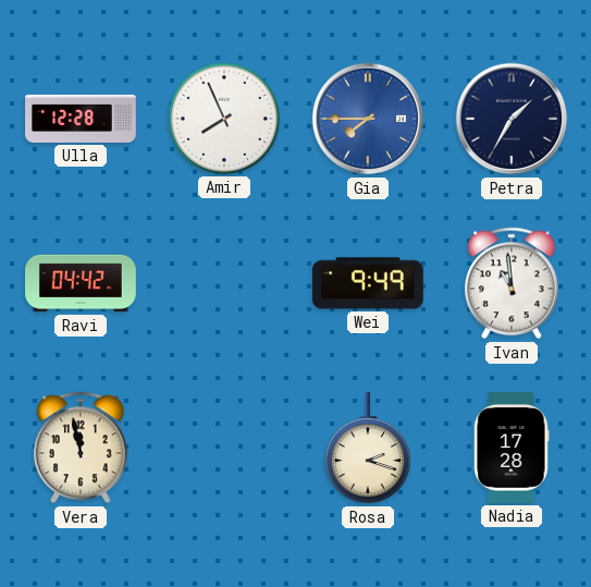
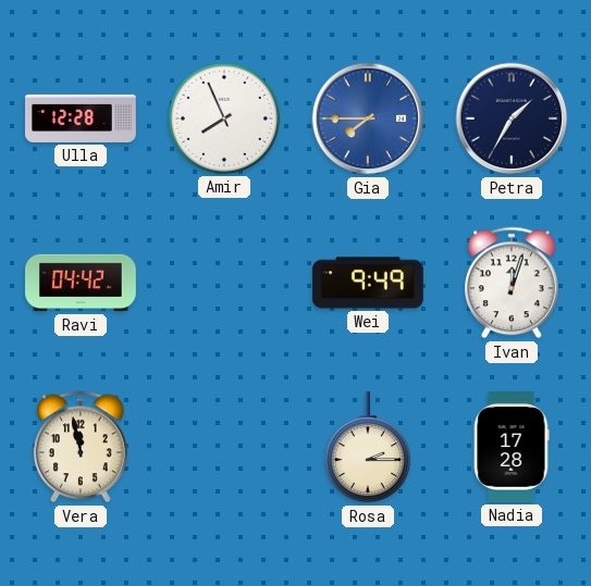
Ivan: 10:59 -> 12:03 (513, 283)
Rosa: 2:18 -> 2:15 (368, 448)
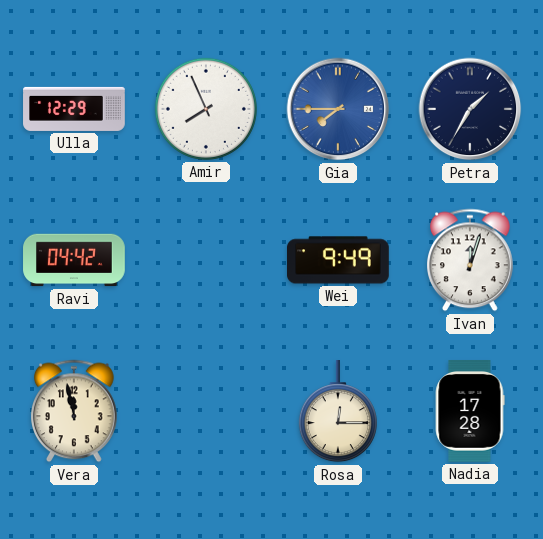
Ulla: 12:28 -> 12:29 (74, 109)
Rosa: 2:15 -> 12:15 (338, 412)
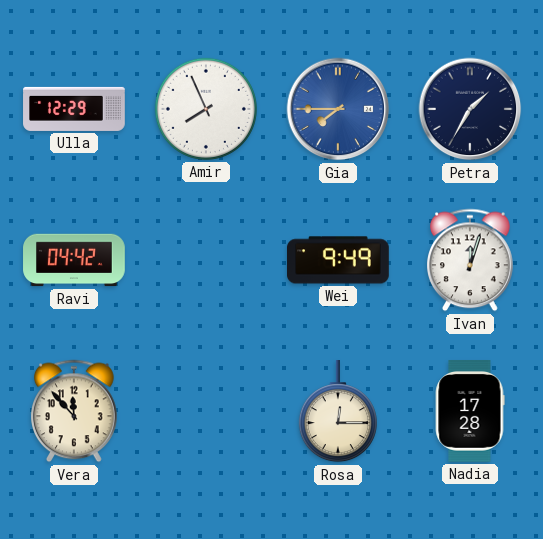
Vera: 11:58 -> 11:53 (75, 411)
